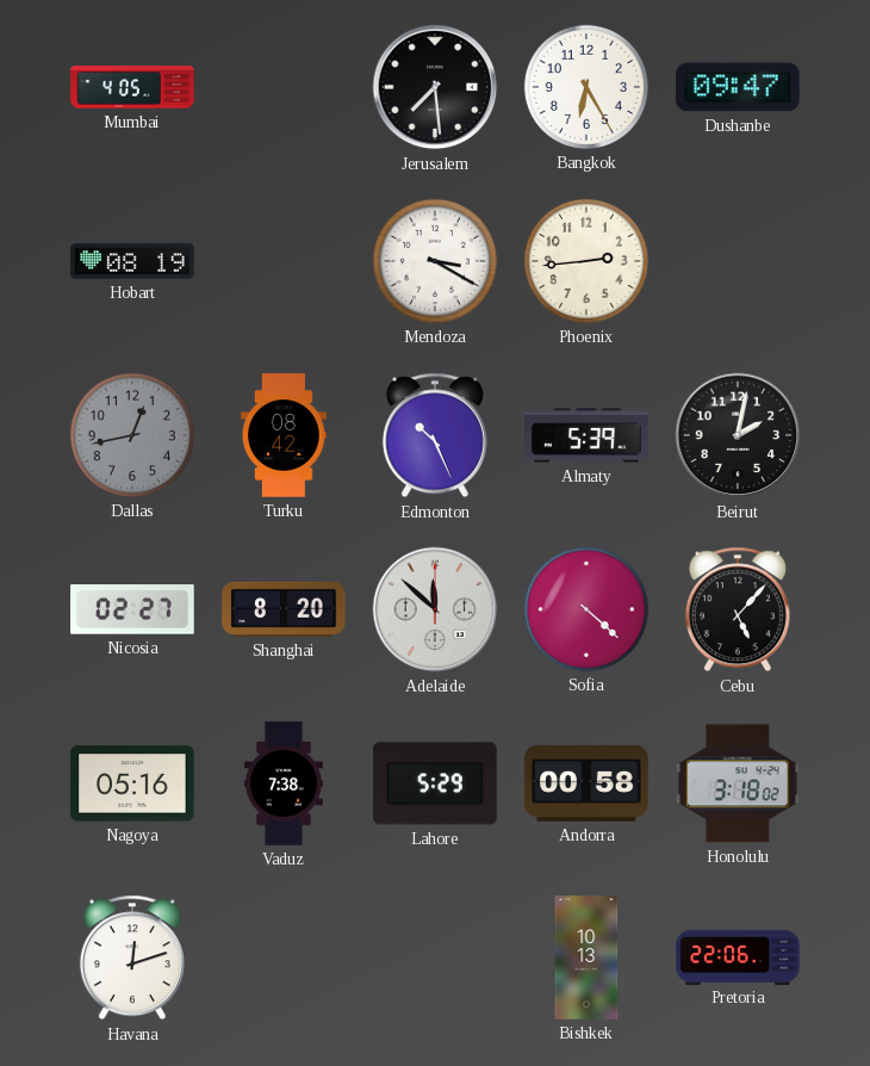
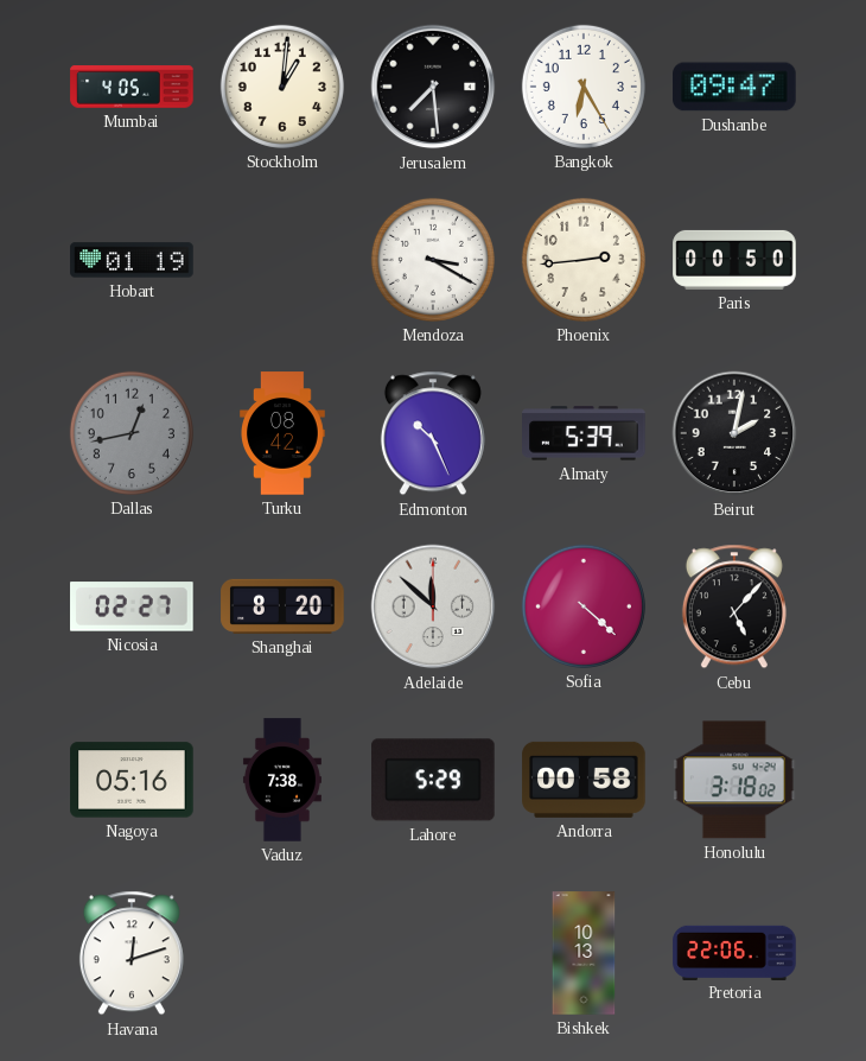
Stockholm: none -> 1:01 (282, 87)
Hobart: 08:19 -> 01:19 (132, 260)
Paris: none -> 00:50 (734, 260)
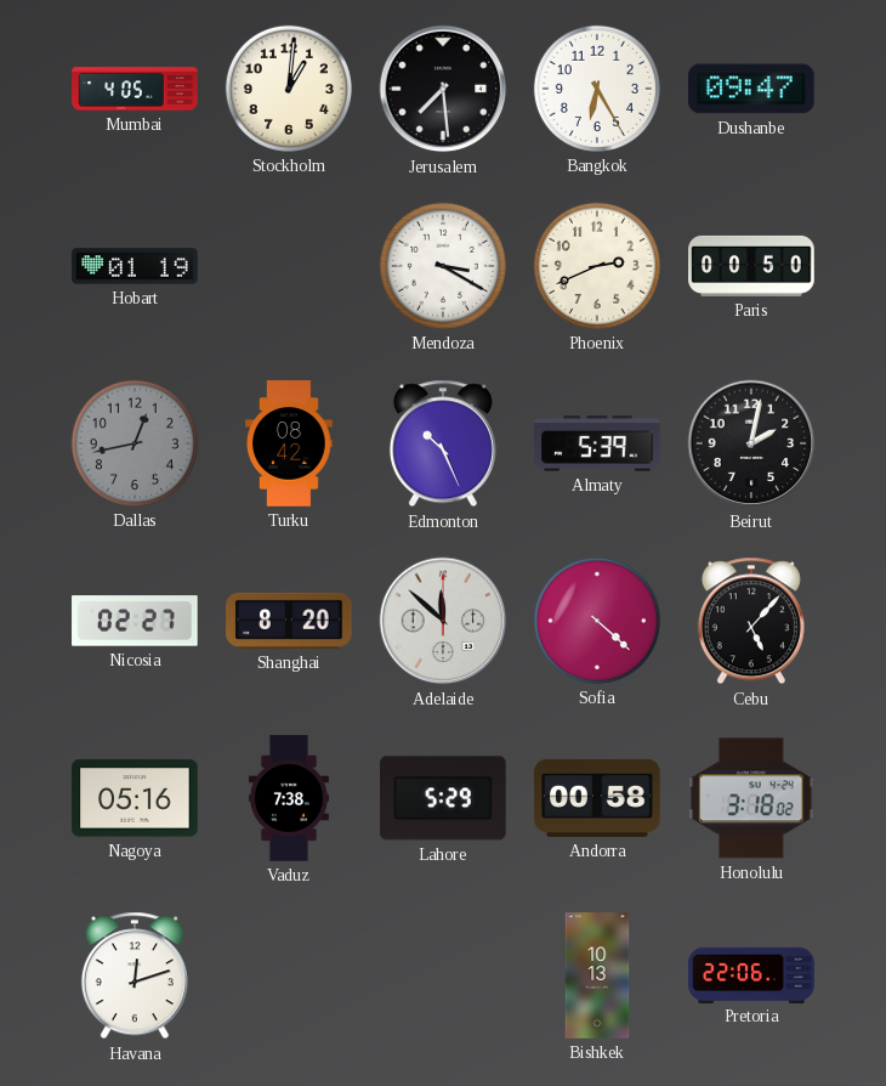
Phoenix: 2:44 -> 2:41 (597, 266)
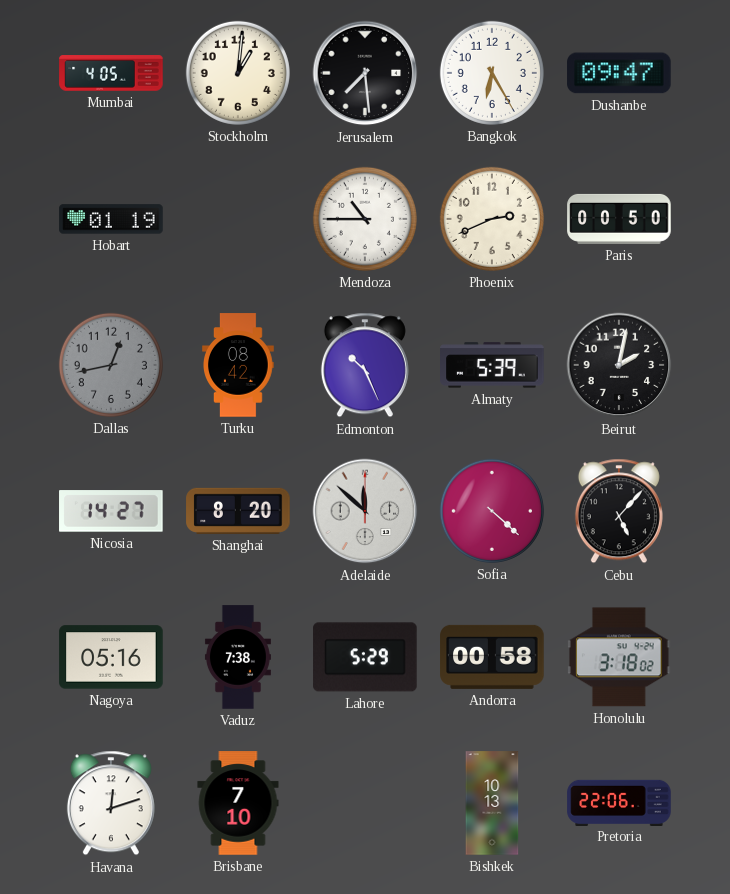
Mendoza: 3:20 -> 10:45 (365, 219)
Nicosia: 02:27 -> 14:27 (111, 511)
Brisbane: none -> 7:10 (238, 803)
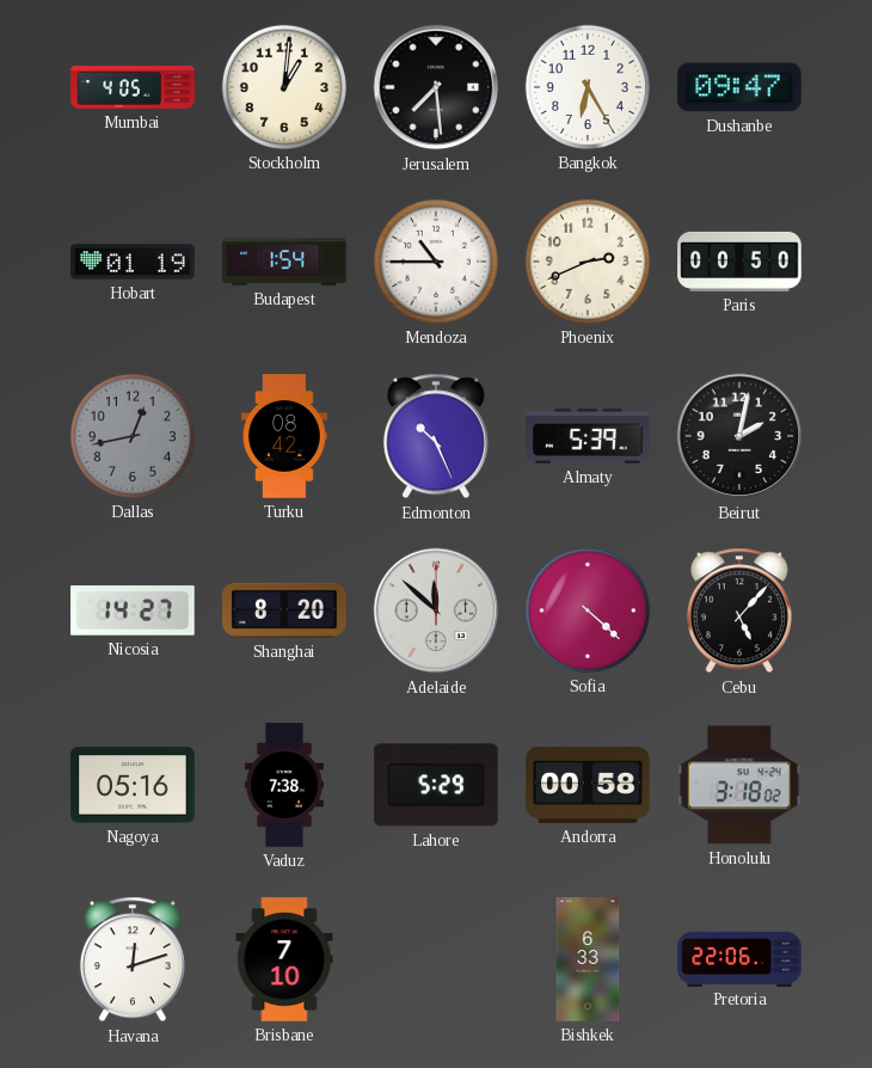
Budapest: none -> 1:54 (284, 262)
Bishkek: 10:13 -> 6:33 (588, 959)
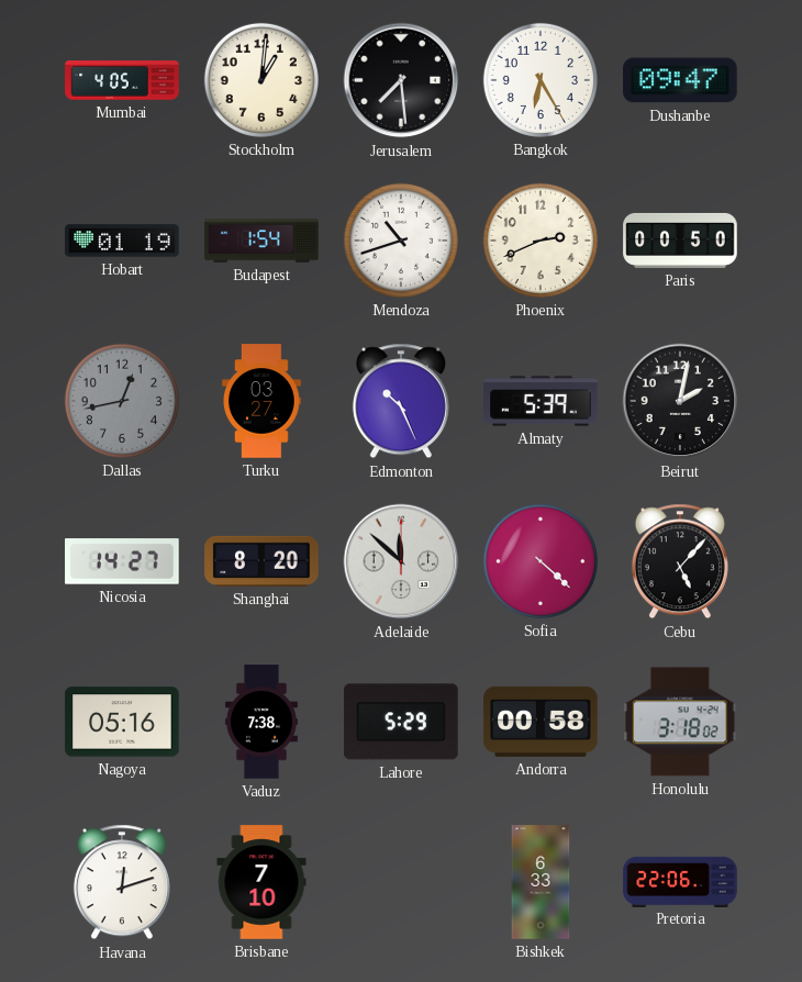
Mendoza: 10:45 -> 10:42 (401, 241)
Turku: 08:42 -> 03:27 (263, 401)
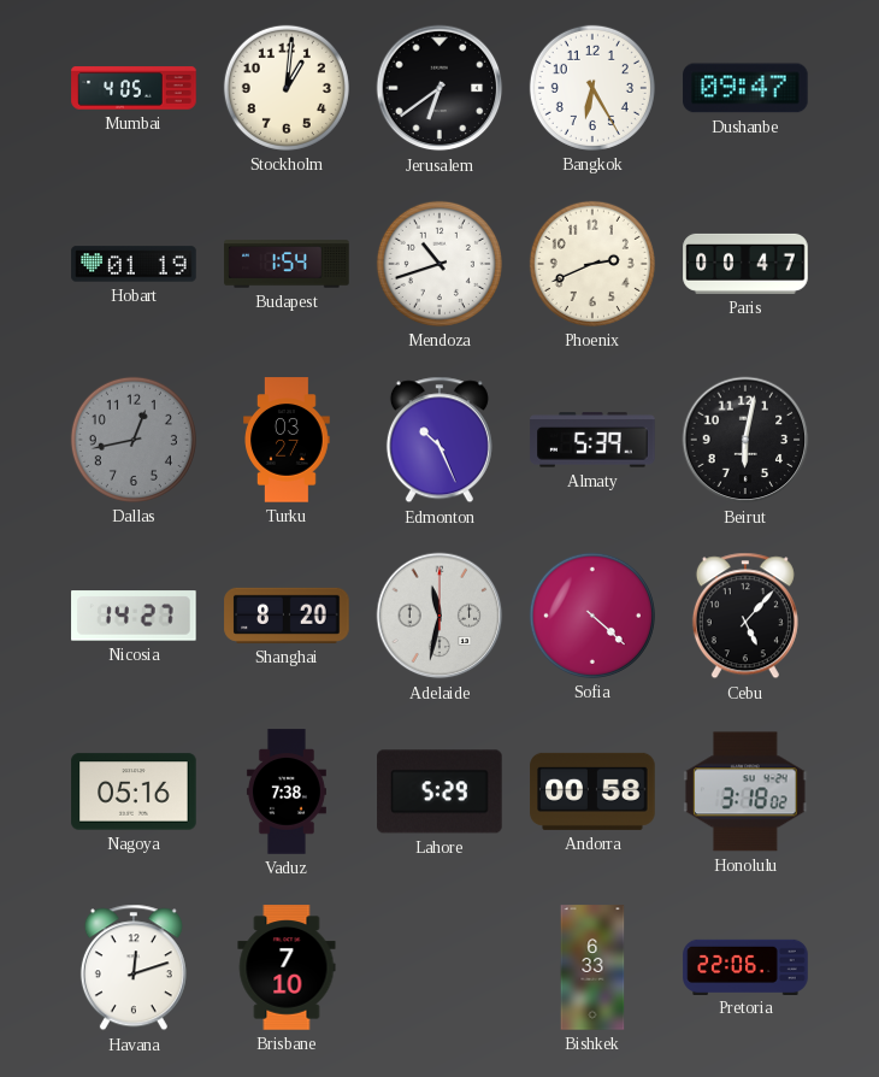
Jerusalem: 7:29 -> 6:39 (440, 88)
Paris: 00:50 -> 00:47 (745, 264)
Beirut: 2:02 -> 6:02 (745, 440)
Adelaide: 11:52 -> 11:32 (440, 616)
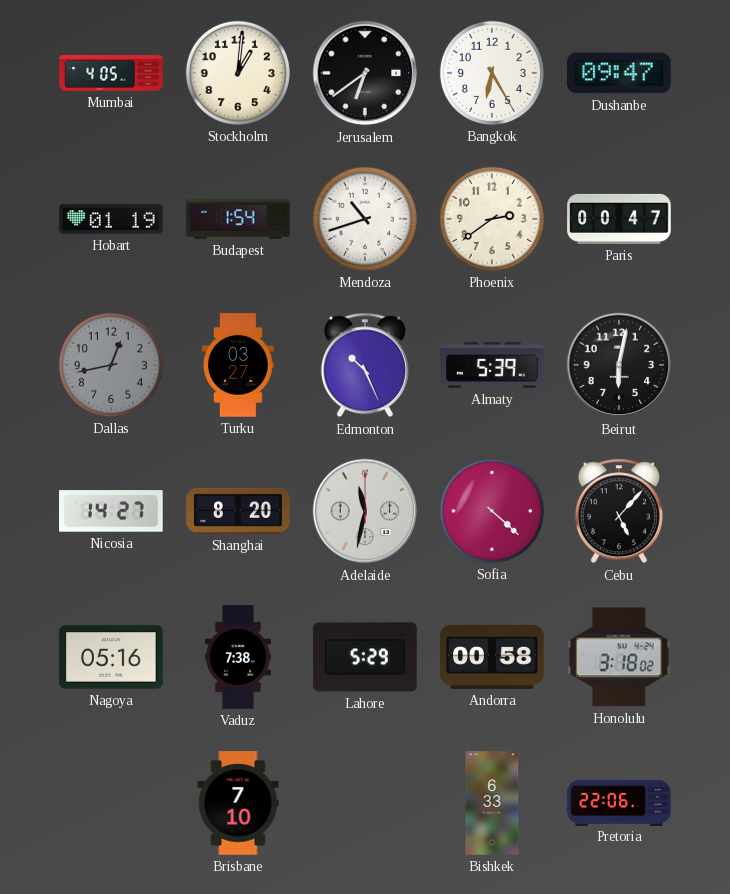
Phoenix: 2:41 -> 2:39 (492, 219)
Havana: 12:12 -> none (134, 967)
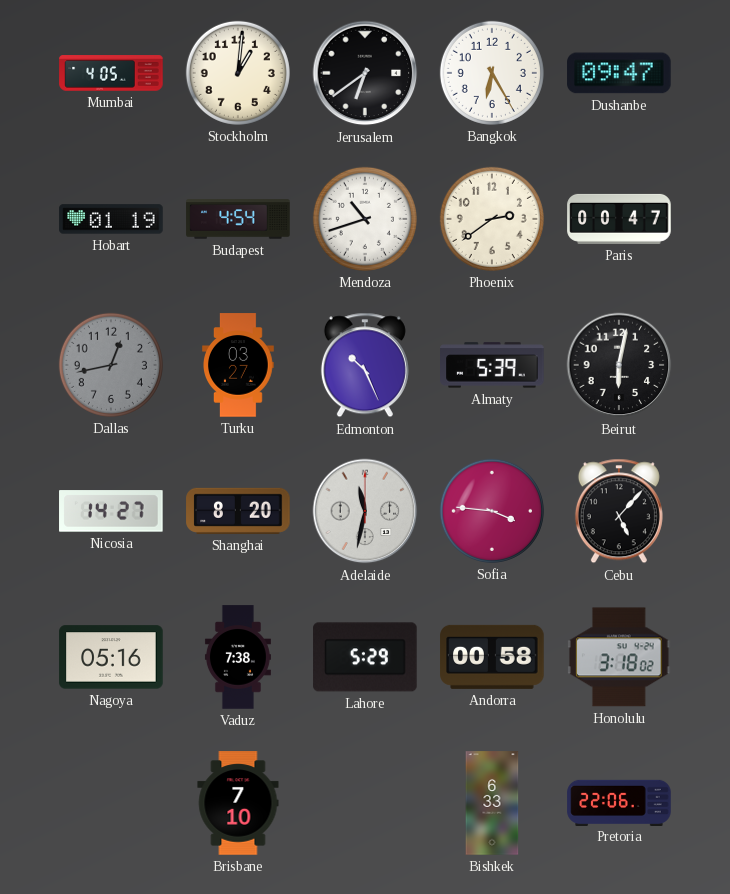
Budapest: 1:54 -> 4:54 (238, 219)
Sofia: 4:22 -> 3:46 (492, 511)
